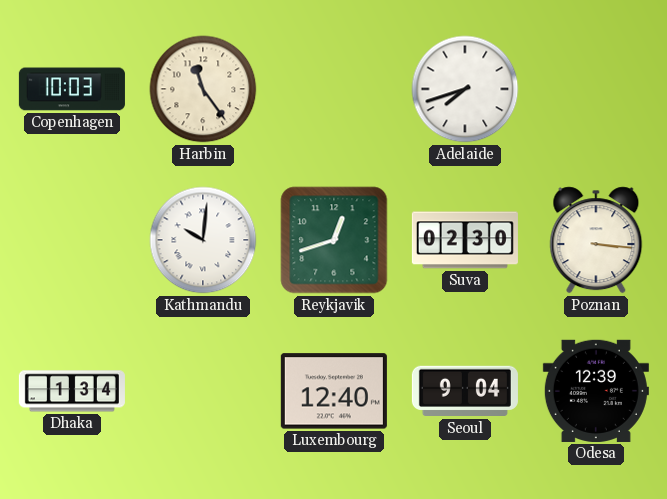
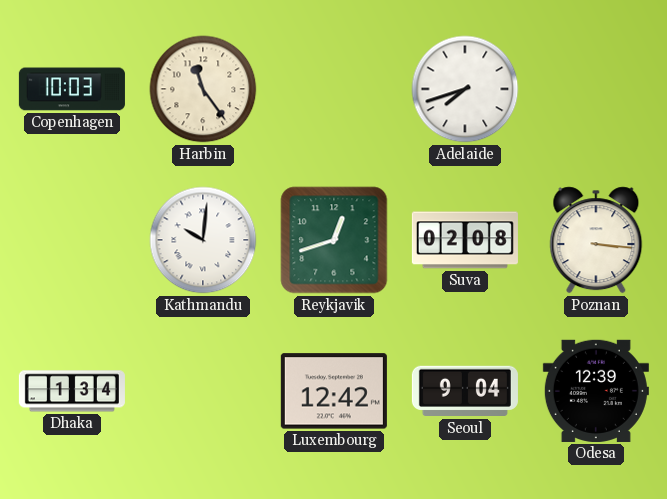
Suva: 02:30 -> 02:08 (465, 240)
Luxembourg: 12:40 -> 12:42 (334, 391)
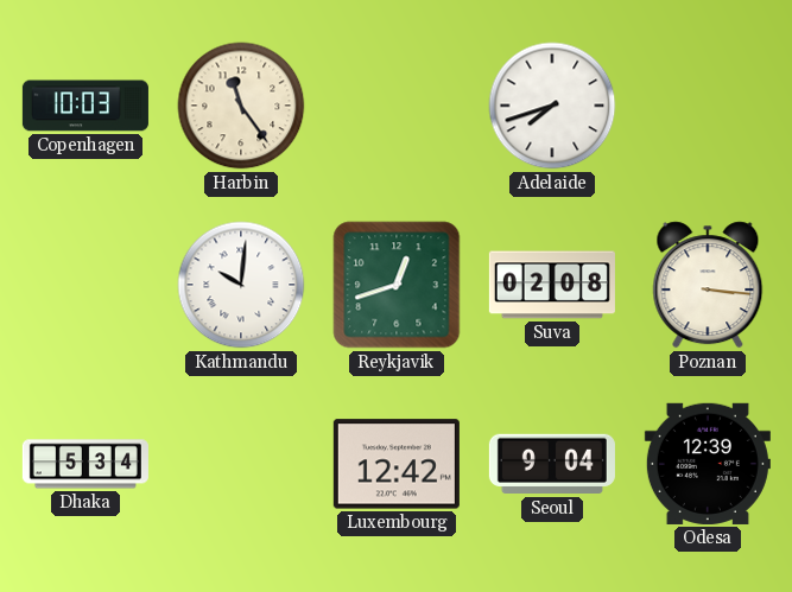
Dhaka: 1:34 -> 5:34 (85, 464)
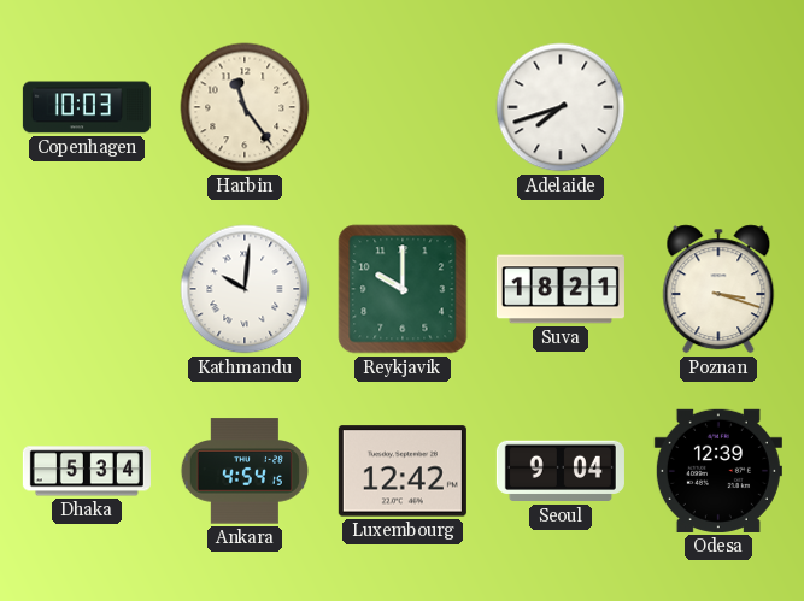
Reykjavik: 12:42 -> 10:00 (403, 289)
Suva: 02:08 -> 18:21 (561, 289)
Poznan: 3:16 -> 3:18 (718, 289)
Ankara: none -> 4:54 (245, 471)
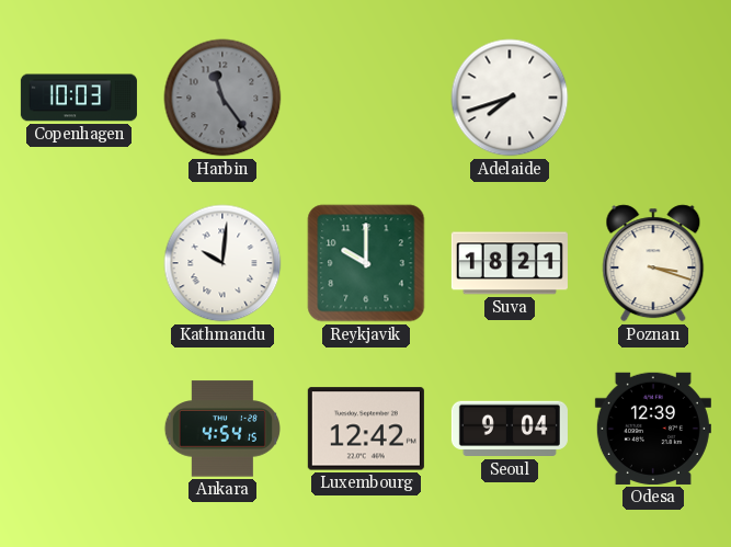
Harbin dial: cream -> grey (222, 98)
Dhaka: 5:34 -> none (87, 471)
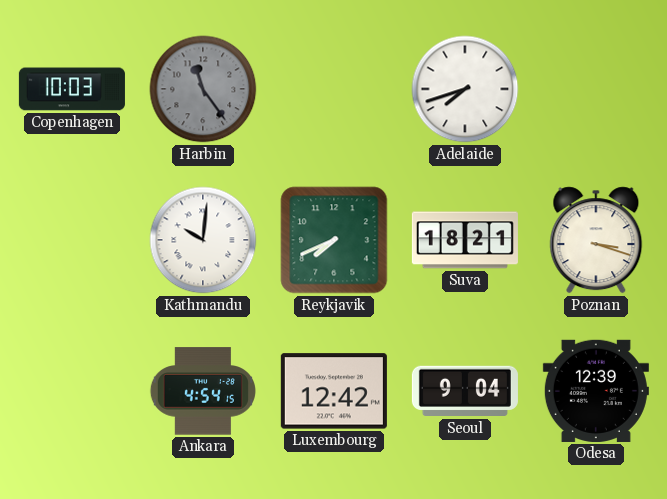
Reykjavik: 10:00 -> 7:41 (334, 240)
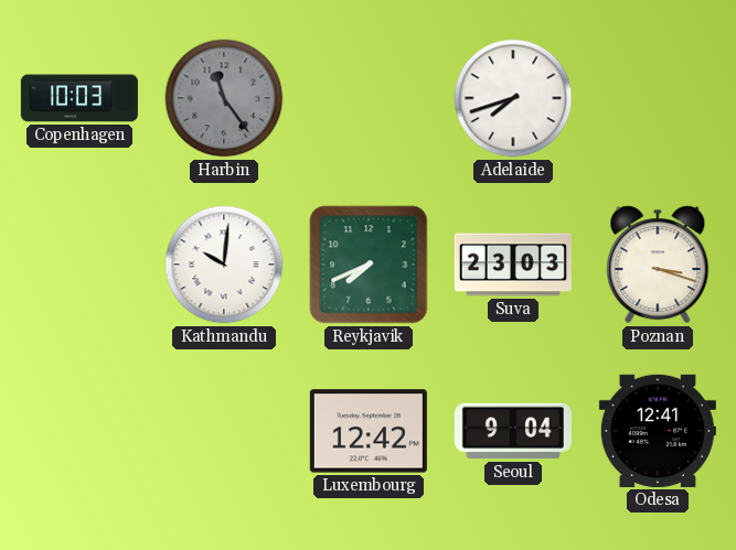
Suva: 18:21 -> 23:03 (513, 265)
Ankara: 4:54 -> none (203, 391)
Odesa: 12:39 -> 12:41 (658, 431)
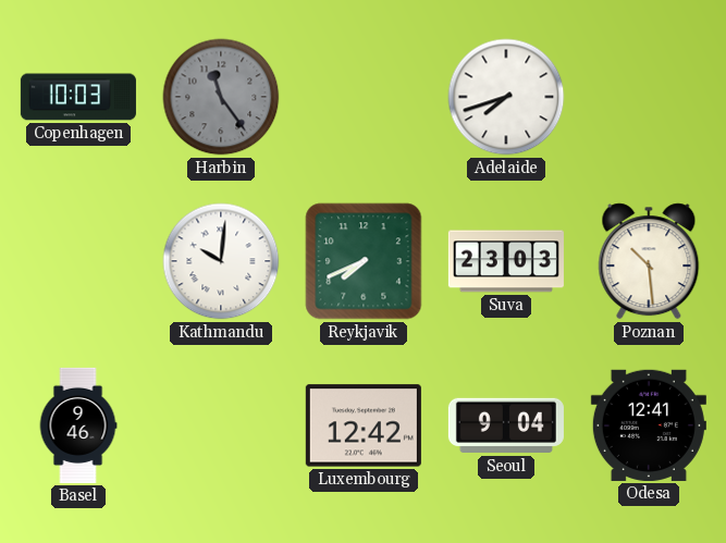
Poznan: 3:18 -> 10:29 (649, 261)
Basel: none -> 9:46 (78, 425)
